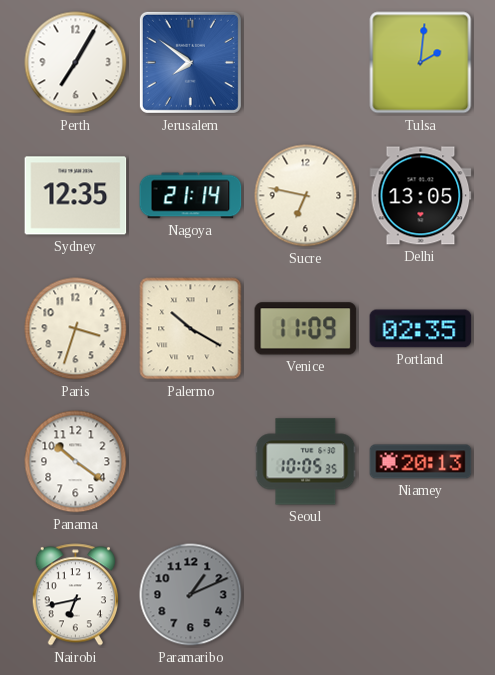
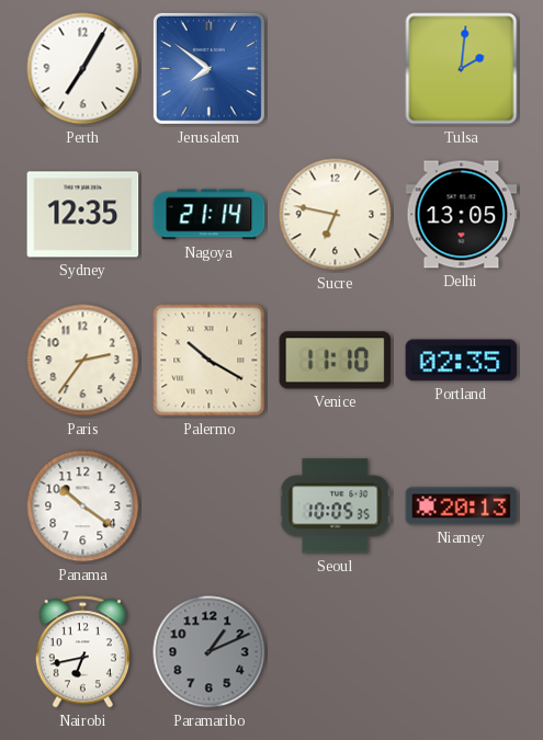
Paris: 3:33 -> 2:36 (83, 361)
Venice: 11:09 -> 11:10 (336, 361)
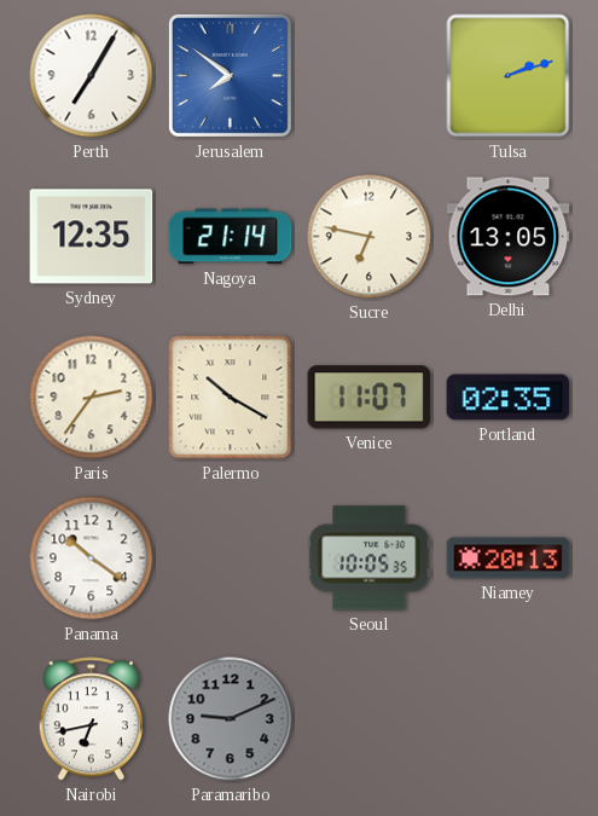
Tulsa: 2:01 -> 2:12 (509, 76)
Venice: 11:10 -> 11:07 (370, 398)
Paramaribo: 1:11 -> 9:11 (231, 719)
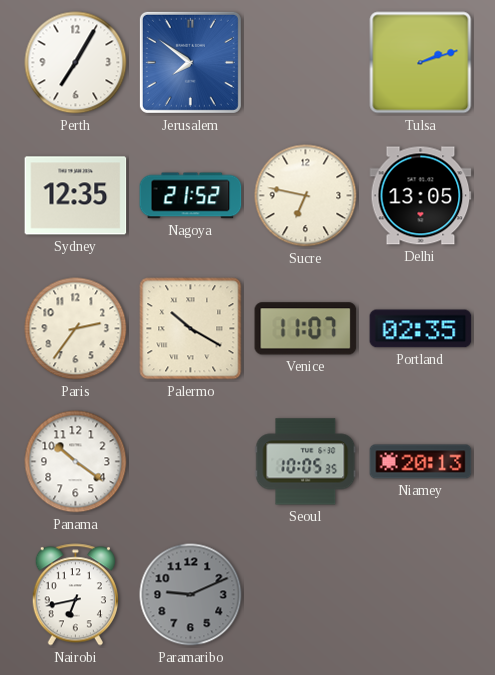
Nagoya: 21:14 -> 21:52 (191, 196)
